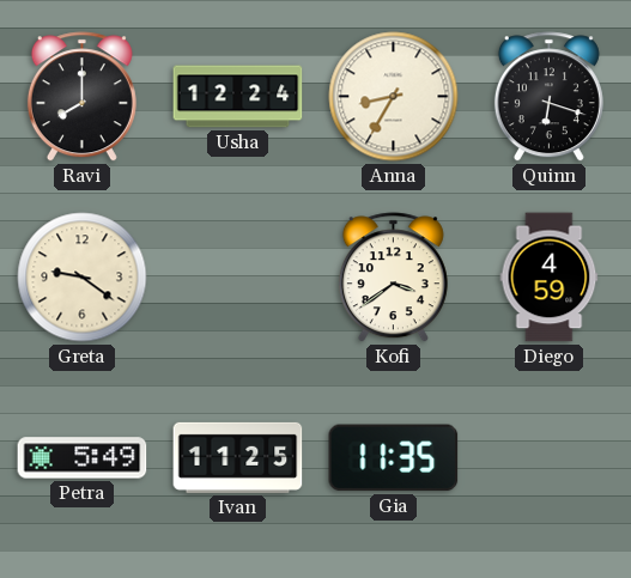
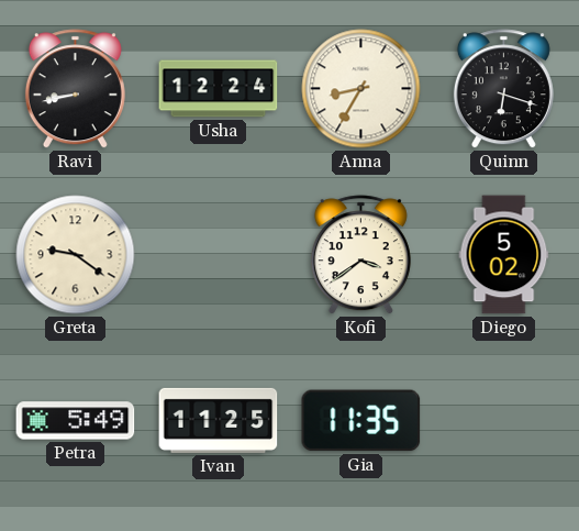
Ravi: 8:00 -> 8:43 (75, 89)
Diego: 4:59 -> 5:02 (504, 255)
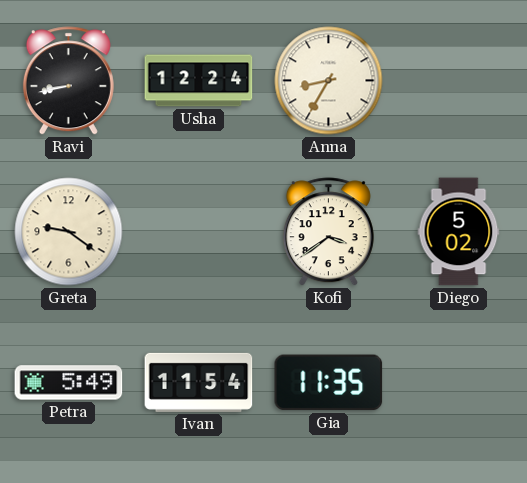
Quinn: 6:18 -> none (503, 89)
Ivan: 11:25 -> 11:54 (199, 382)
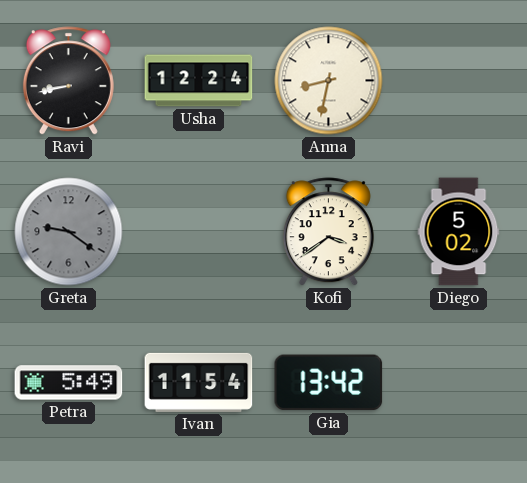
Anna: 8:35 -> 8:32 (329, 81)
Greta dial: cream -> grey (69, 232)
Gia: 11:35 -> 13:42 (329, 383)
